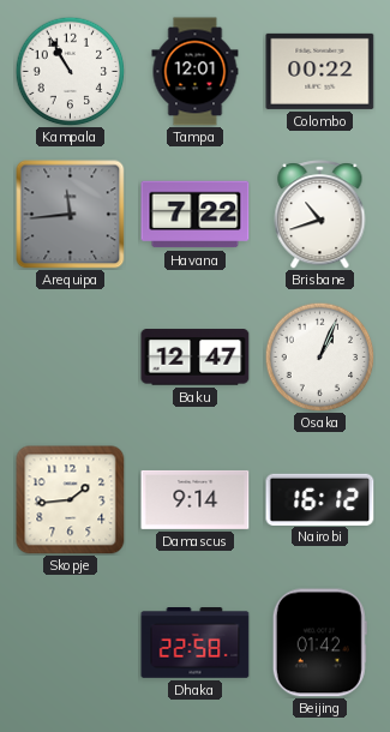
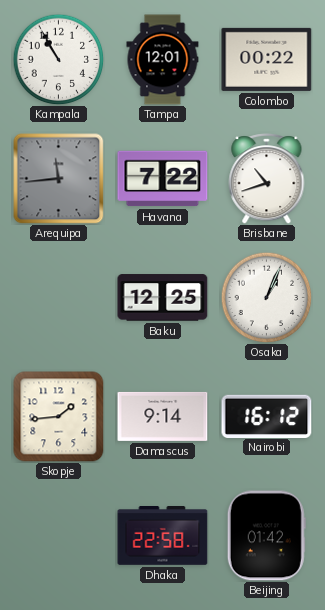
Baku: 12:47 -> 12:25 (163, 298)
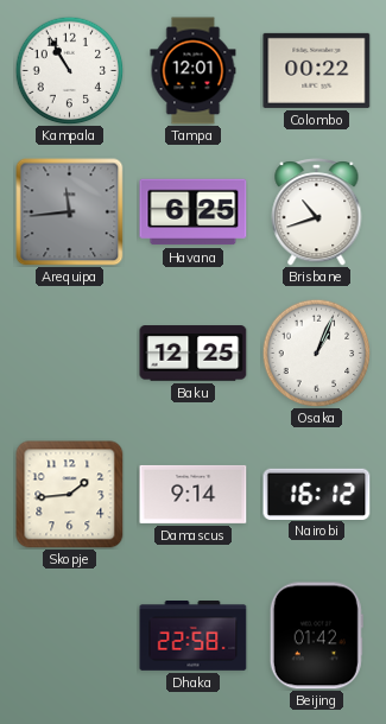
Havana: 7:22 -> 6:25 (194, 212)
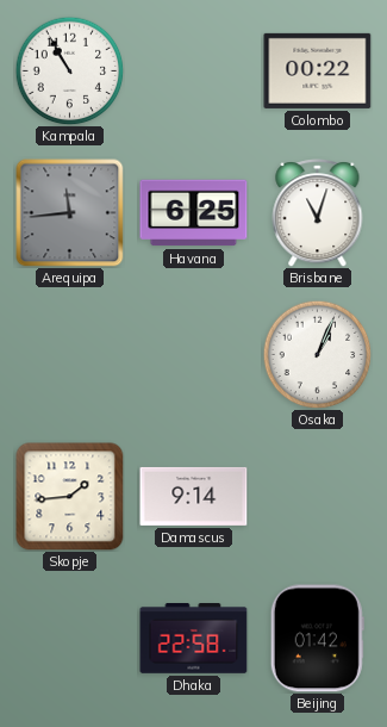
Tampa: 12:01 -> none (194, 71)
Brisbane: 10:42 -> 11:03 (318, 213)
Baku: 12:25 -> none (194, 354)
Nairobi: 16:12 -> none (317, 494)
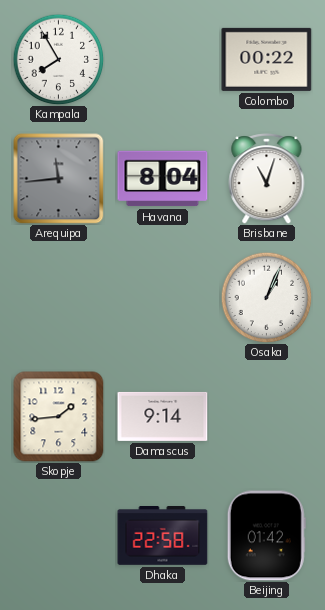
Kampala: 10:55 -> 7:55 (58, 59)
Havana: 6:25 -> 8:04 (163, 179)
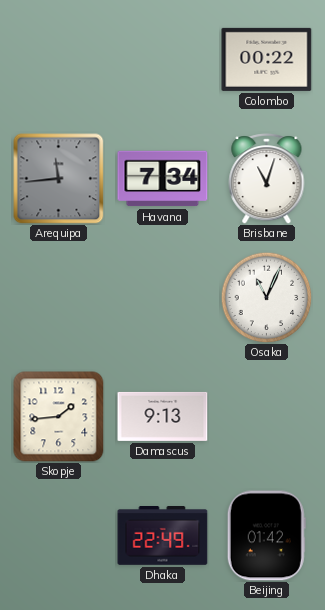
Kampala: 7:55 -> none (58, 59)
Havana: 8:04 -> 7:34 (163, 179)
Osaka: 1:04 -> 11:04 (266, 297)
Damascus: 9:14 -> 9:13 (163, 416)
Dhaka: 22:58 -> 22:49 (163, 536)
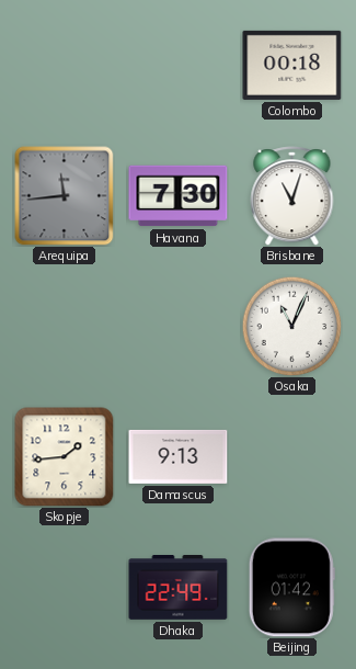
Colombo: 00:22 -> 00:18 (292, 65)
Havana: 7:34 -> 7:30 (179, 196)
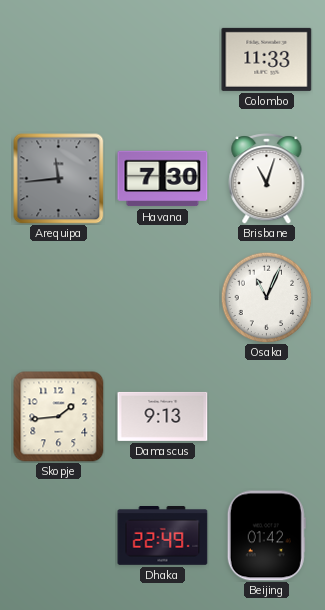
Colombo: 00:18 -> 11:33 (267, 59)
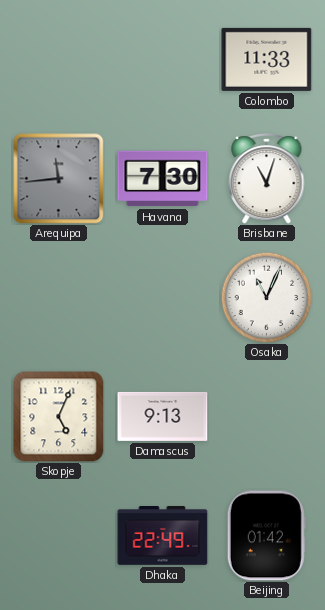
Skopje: 1:44 -> 5:04 (59, 417)
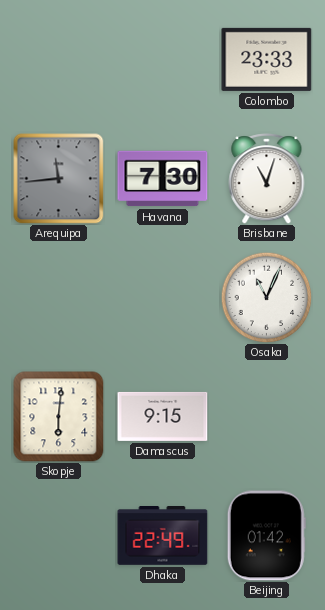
Colombo: 11:33 -> 23:33 (267, 59)
Skopje: 5:04 -> 6:01 (59, 417)
Damascus: 9:13 -> 9:15 (163, 416)
